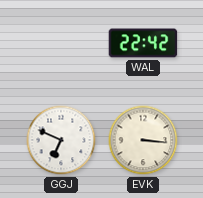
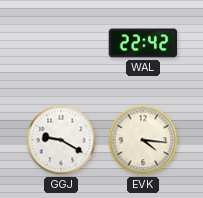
GGJ: 6:49 -> 9:20 (61, 140)
EVK: 3:16 -> 4:16 (143, 140)
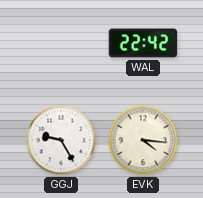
GGJ: 9:20 -> 9:25 (61, 140)
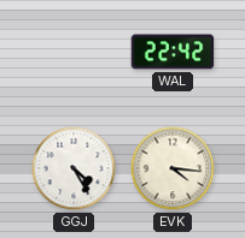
GGJ: 9:25 -> 4:25 (74, 168)
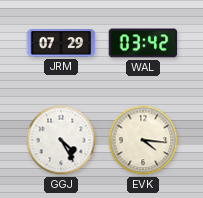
JRM: none -> 07:29 (61, 43)
WAL: 22:42 -> 03:42 (143, 43)
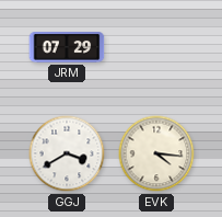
WAL: 03:42 -> none (143, 43)
GGJ: 4:25 -> 3:40 (67, 153)
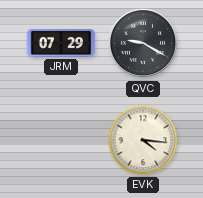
QVC: none -> 9:20 (143, 43)
GGJ: 3:40 -> none (67, 153)
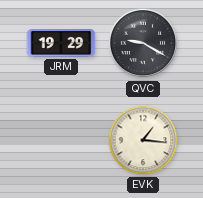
JRM: 07:29 -> 19:29 (61, 43)
EVK: 4:16 -> 1:16 (143, 140)
